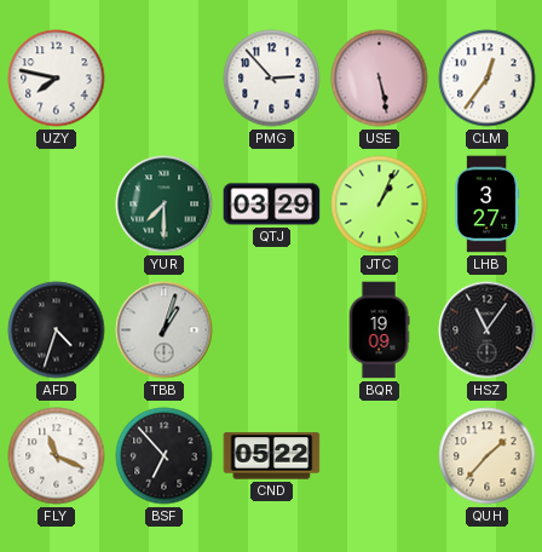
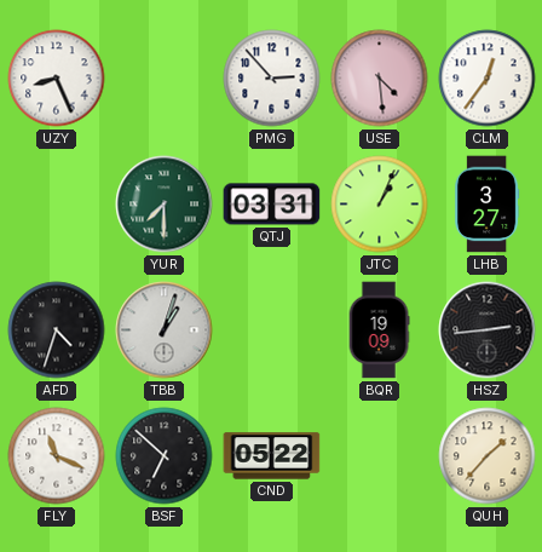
UZY: 7:47 -> 8:26 (57, 79)
USE: 5:28 -> 4:29 (380, 79)
QTJ: 03:29 -> 03:31 (272, 205)
HSZ: 11:06 -> 2:44 (488, 330)
BSF: 6:53 -> 6:52 (165, 456)
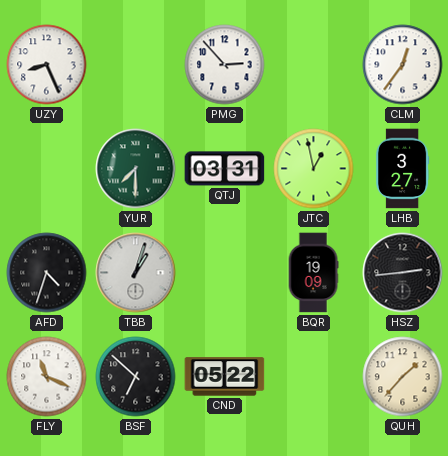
USE: 4:29 -> none (380, 79)
JTC: 1:04 -> 12:58 (314, 169)
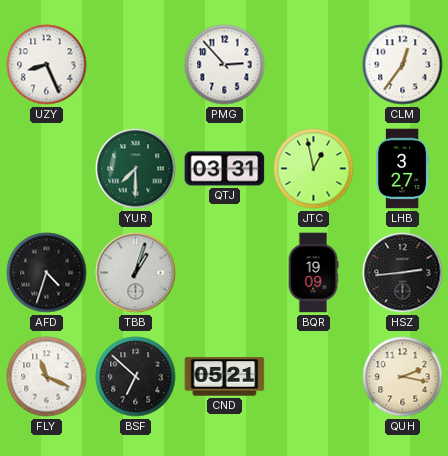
CND: 05:22 -> 05:21 (225, 377)
QUH: 1:37 -> 2:17 (403, 377)
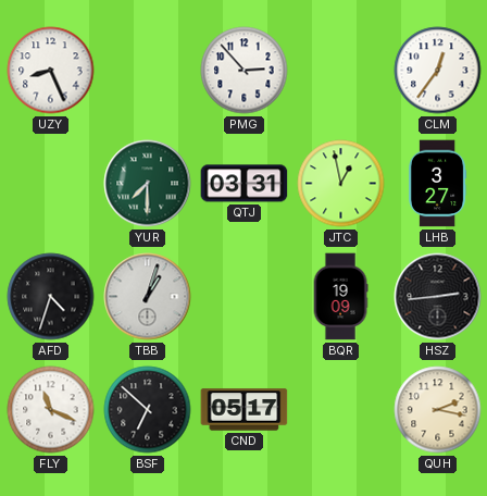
CND: 05:21 -> 05:17 (245, 410)
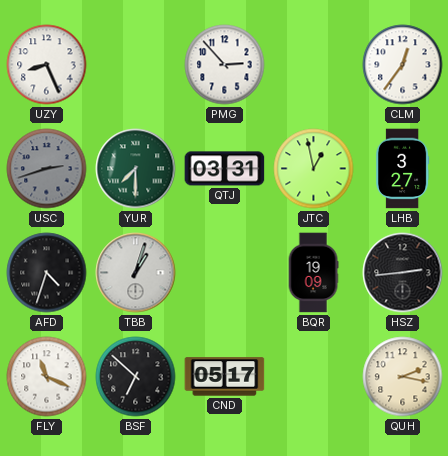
USC: none -> 2:42 (47, 169)
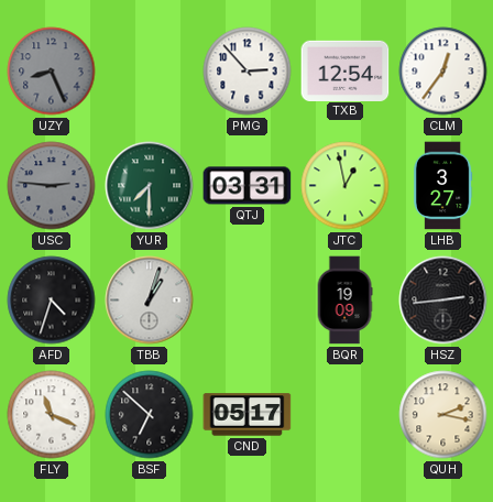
UZY dial: white -> grey (52, 72)
TXB: none -> 12:54 (346, 70)
USC: 2:42 -> 2:46 (52, 186)
